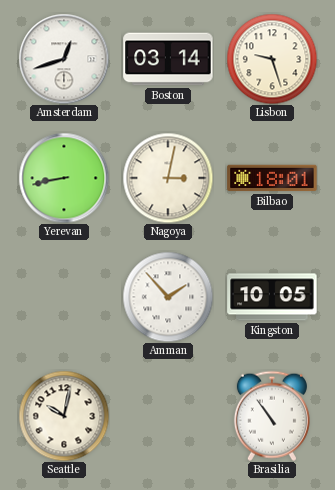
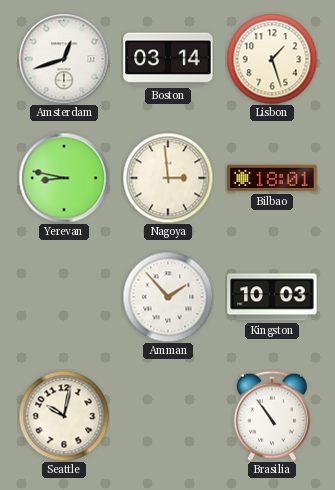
Lisbon: 9:27 -> 1:27 (272, 59)
Yerevan: 8:43 -> 8:47 (64, 178)
Nagoya: 3:02 -> 2:59 (168, 178)
Kingston: 10:05 -> 10:03 (272, 297)
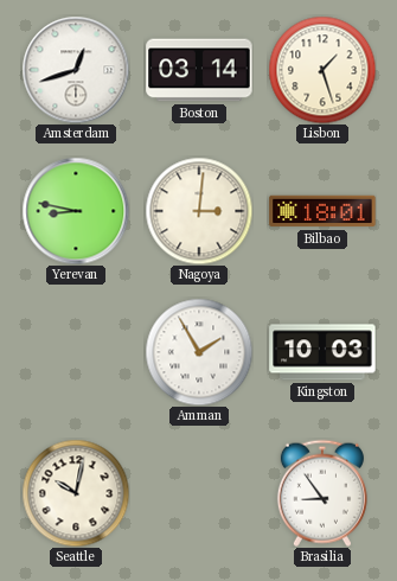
Nagoya: 2:59 -> 3:01 (199, 211)
Amman: 1:53 -> 1:55 (199, 352)
Brasilia: 10:54 -> 8:54 (322, 493)
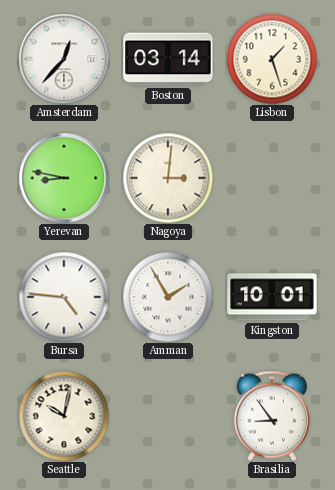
Amsterdam: 12:42 -> 12:37 (64, 59)
Bilbao: 18:01 -> none (322, 211)
Bursa: none -> 4:46 (64, 297)
Kingston: 10:03 -> 10:01 (272, 297)
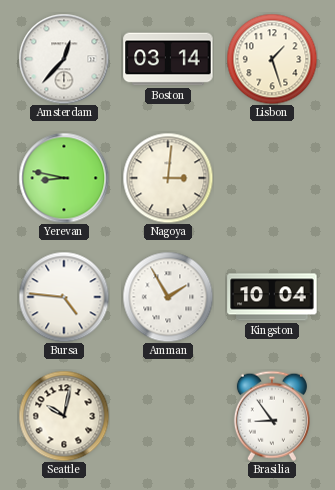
Kingston: 10:01 -> 10:04 (272, 297)
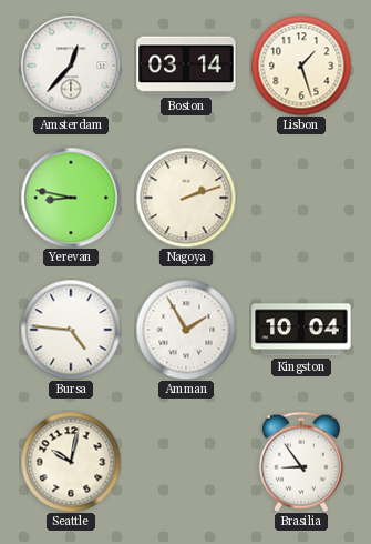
Nagoya: 3:01 -> 2:12 (186, 198)
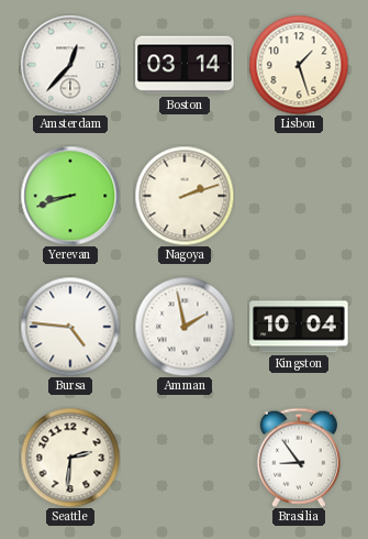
Yerevan: 8:47 -> 8:42 (70, 196)
Amman: 1:55 -> 1:58 (185, 327)
Seattle: 10:02 -> 2:31 (70, 458)
